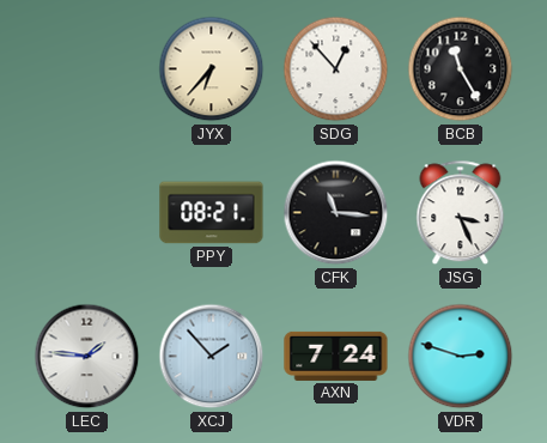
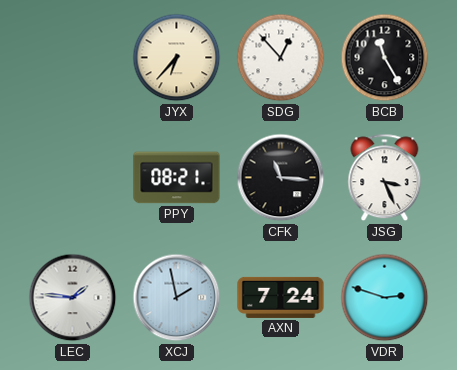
XCJ: 1:53 -> 1:58 (177, 298)
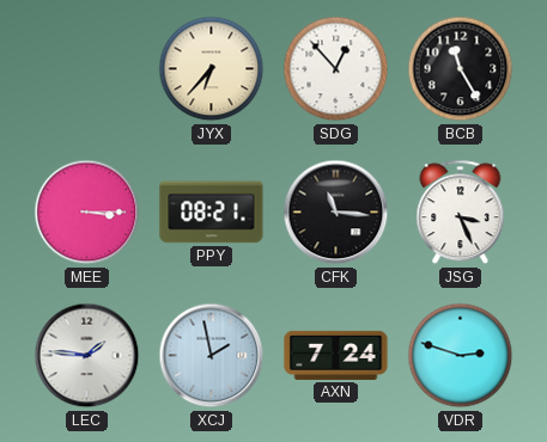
MEE: none -> 3:15 (87, 213)
